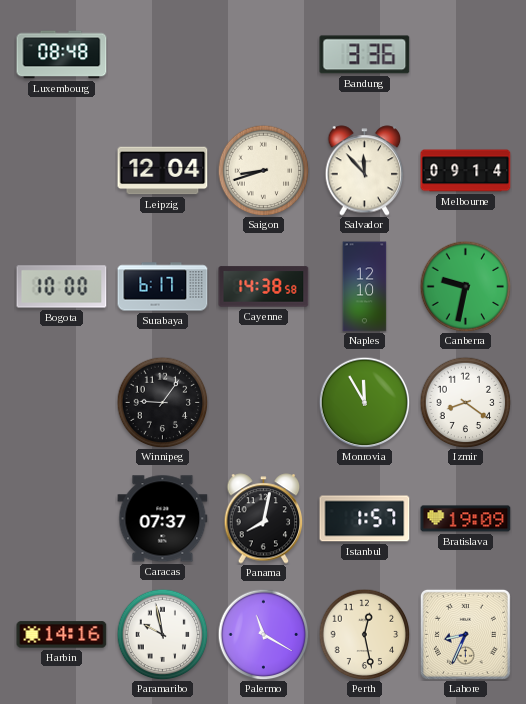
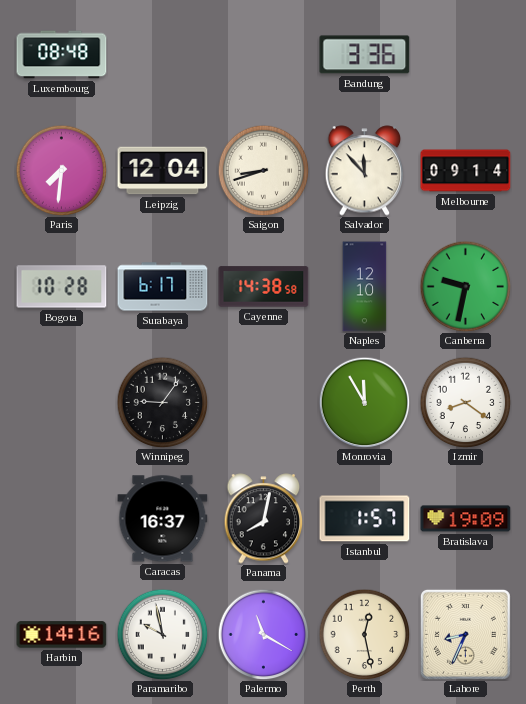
Paris: none -> 7:31 (61, 170)
Bogota: 10:00 -> 10:28 (62, 287)
Caracas: 07:37 -> 16:37 (163, 519)
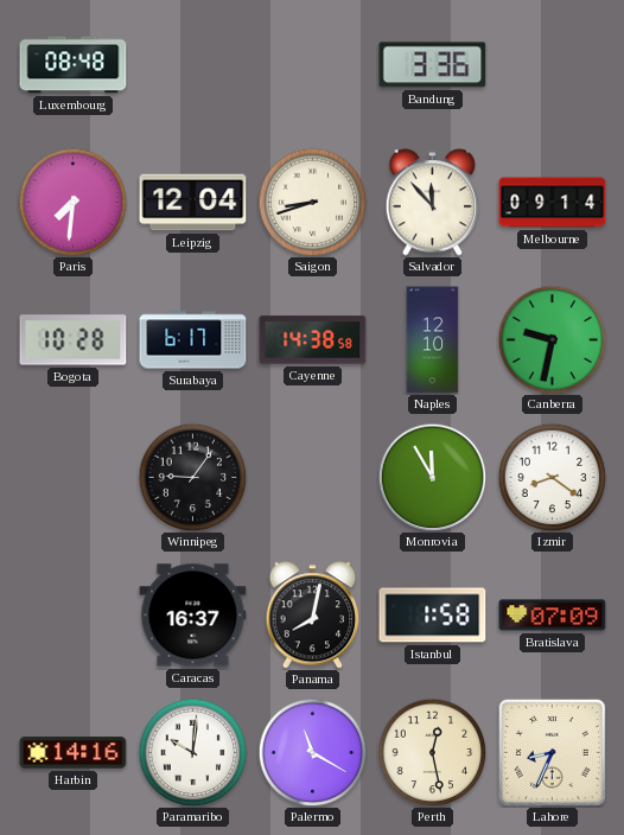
Istanbul: 1:57 -> 1:58 (433, 616)
Bratislava: 19:09 -> 07:09 (553, 616)
Paramaribo: 9:58 -> 10:01 (192, 752)
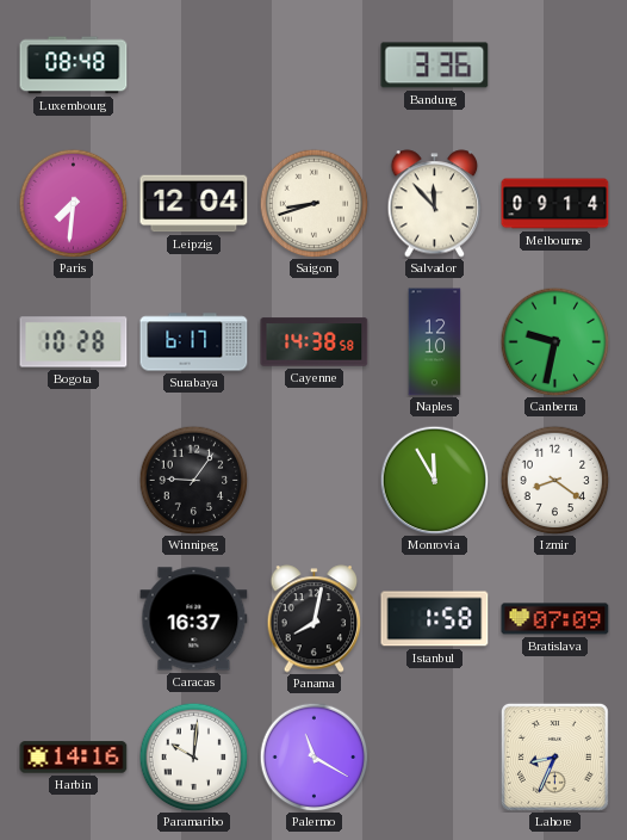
Perth: 12:28 -> none (432, 752)
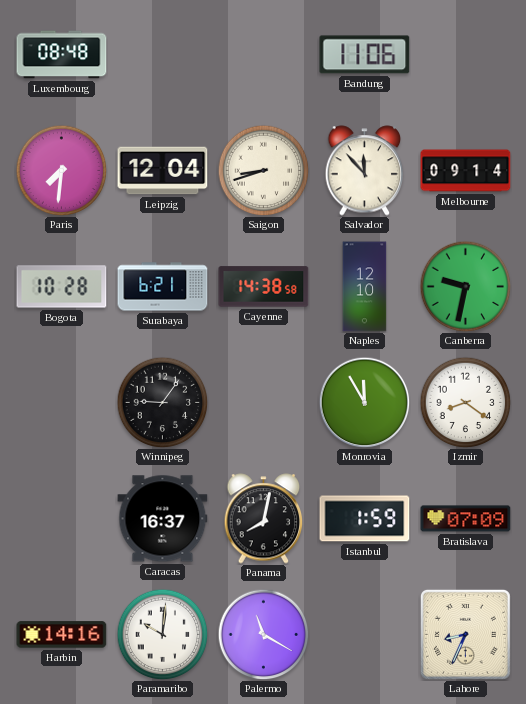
Bandung: 3:36 -> 11:06 (365, 55)
Surabaya: 6:17 -> 6:21 (163, 287)
Istanbul: 1:58 -> 1:59 (365, 519)
